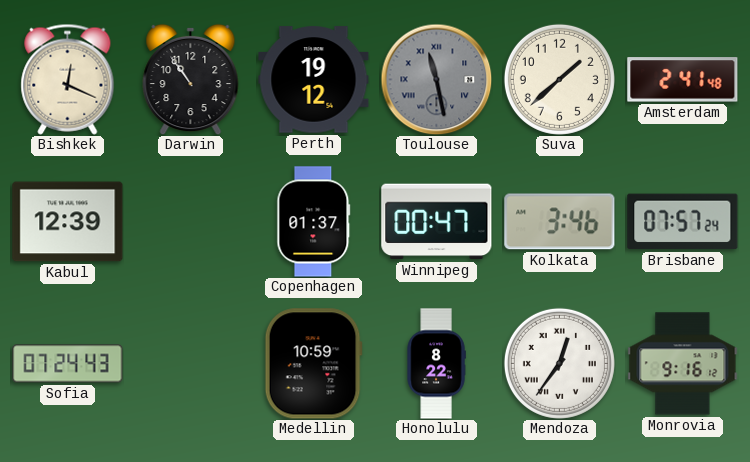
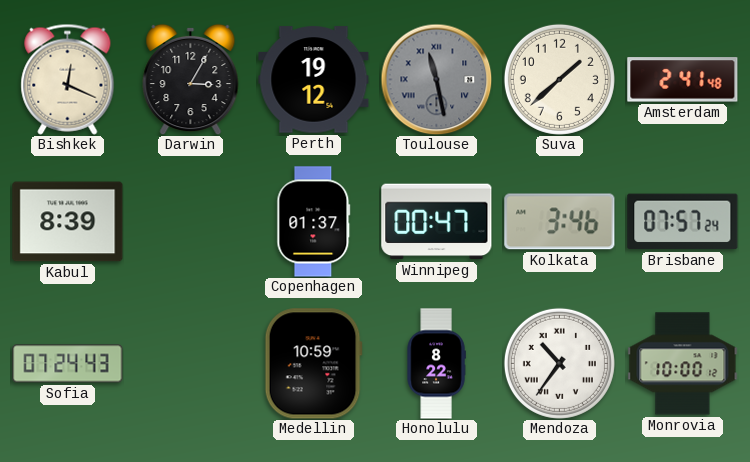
Darwin: 10:54 -> 3:05 (191, 79)
Kabul: 12:39 -> 8:39 (68, 222)
Mendoza: 12:36 -> 10:36 (559, 363)
Monrovia: 9:16 -> 10:00 (683, 364)
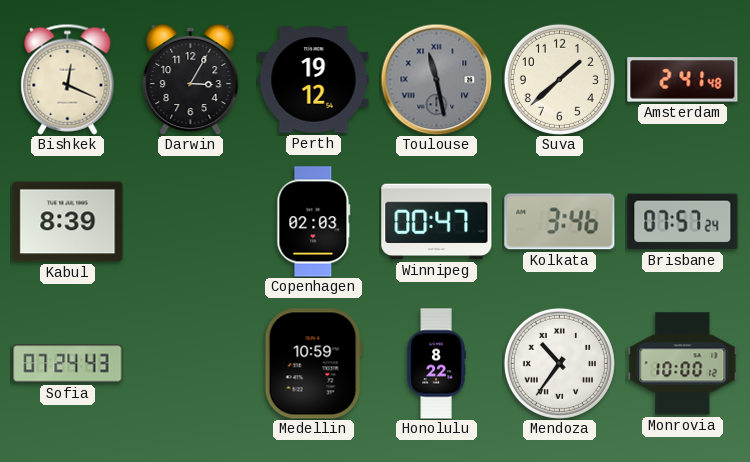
Copenhagen: 01:37 -> 02:03 (314, 222)
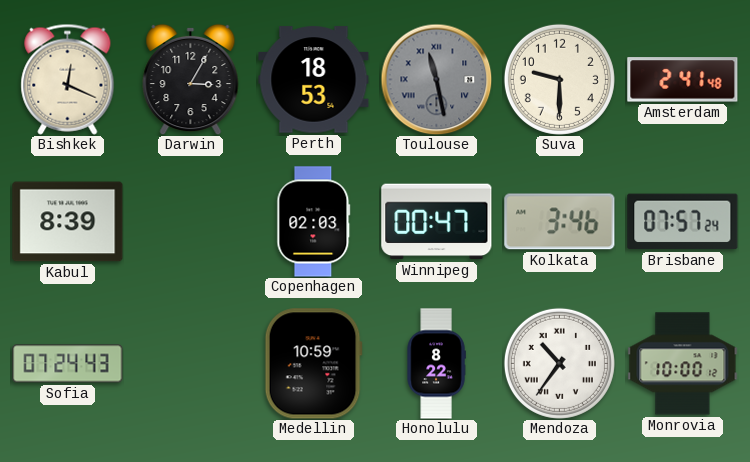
Perth: 19:12 -> 18:53 (314, 80)
Suva: 1:38 -> 9:30 (559, 79)
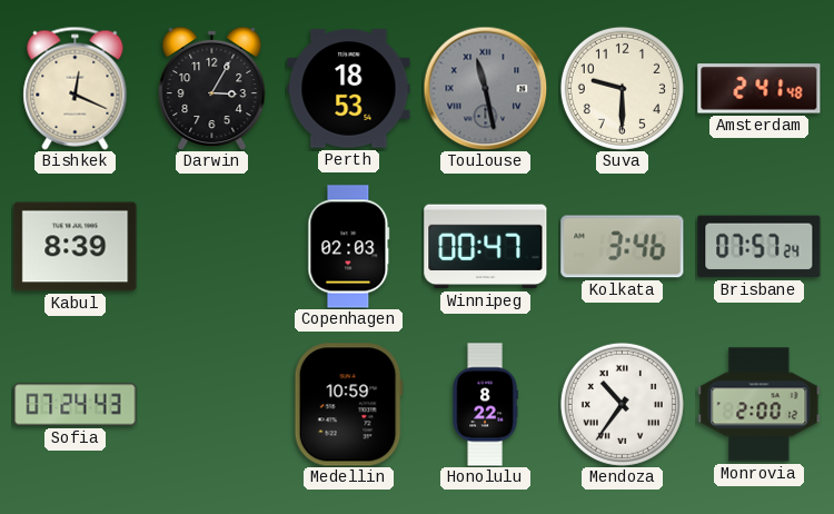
Monrovia: 10:00 -> 2:00 (759, 405)
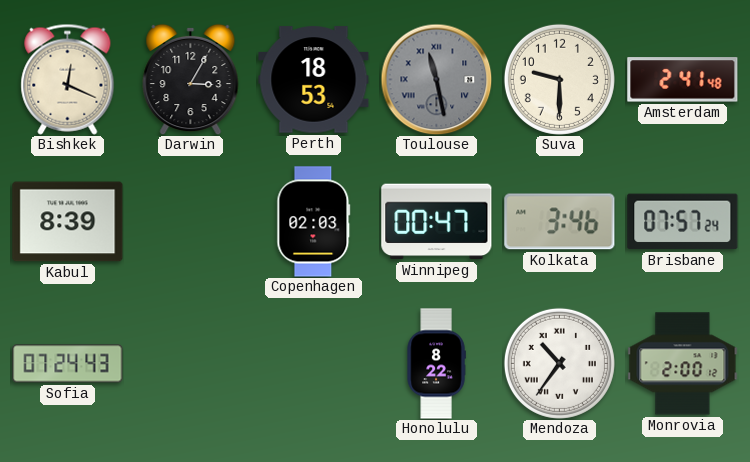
Medellin: 10:59 -> none (348, 405)
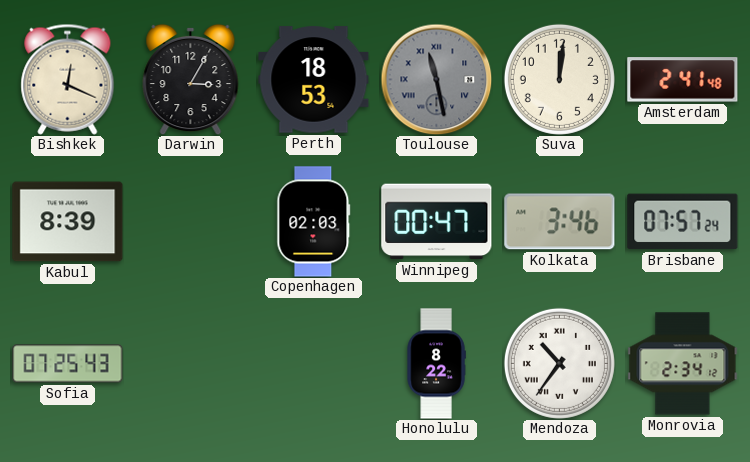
Suva: 9:30 -> 12:01 (559, 79)
Sofia: 07:24 -> 07:25 (68, 364)
Monrovia: 2:00 -> 2:34 (683, 364)
